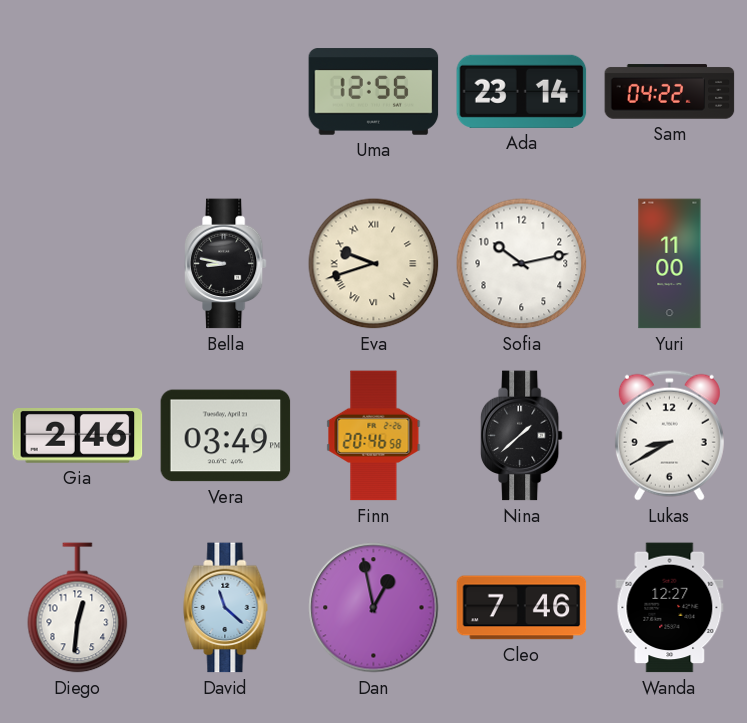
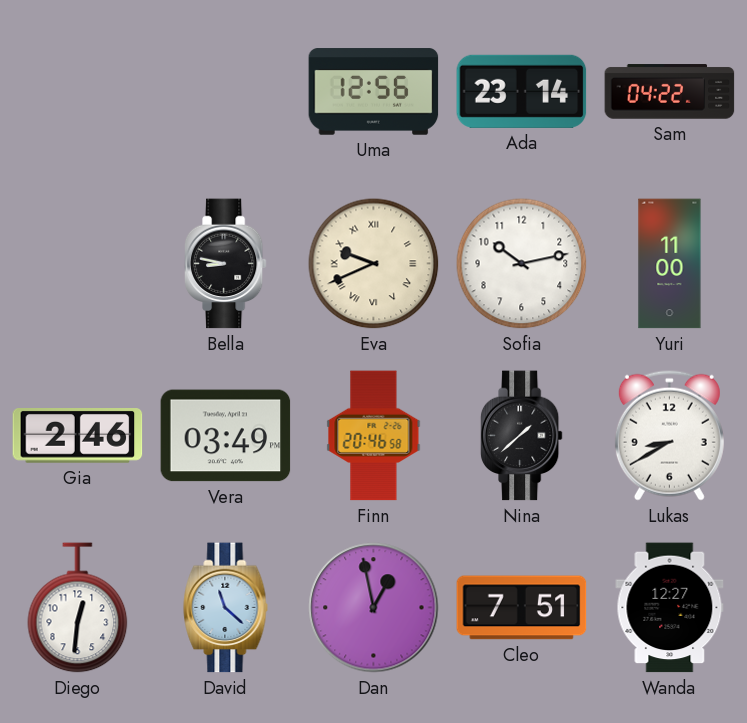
Eva: 9:42 -> 9:41 (374, 264)
Cleo: 7:46 -> 7:51 (522, 608)
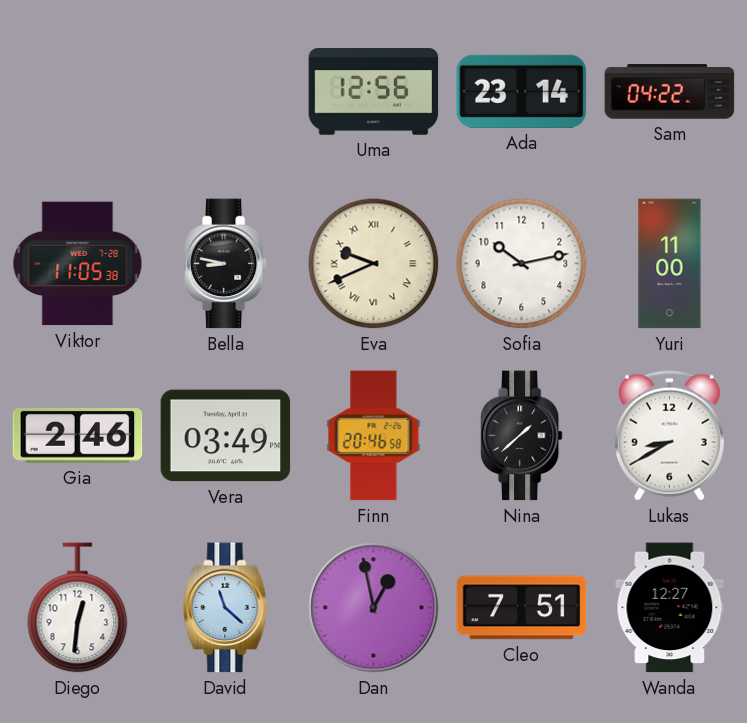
Viktor: none -> 11:05 (78, 264)
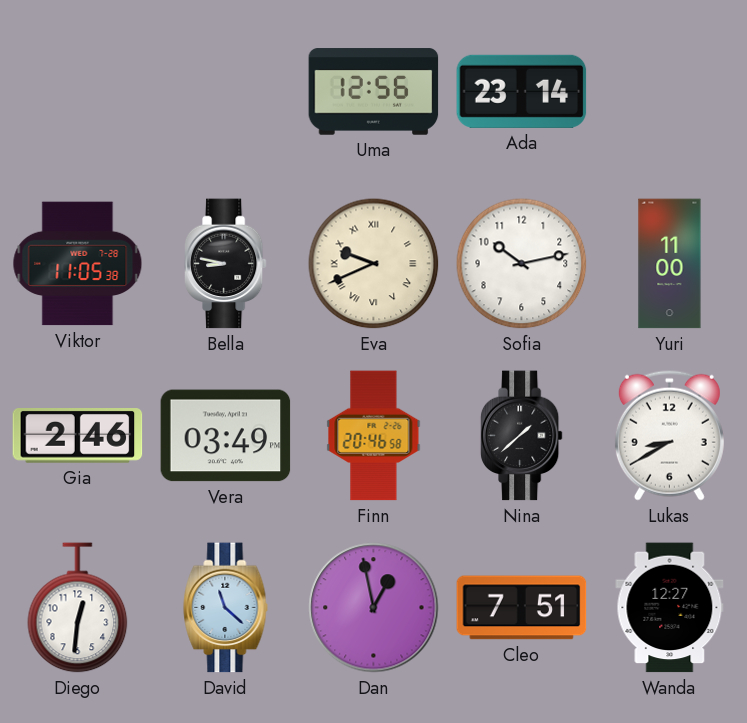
Sam: 04:22 -> none (670, 92)
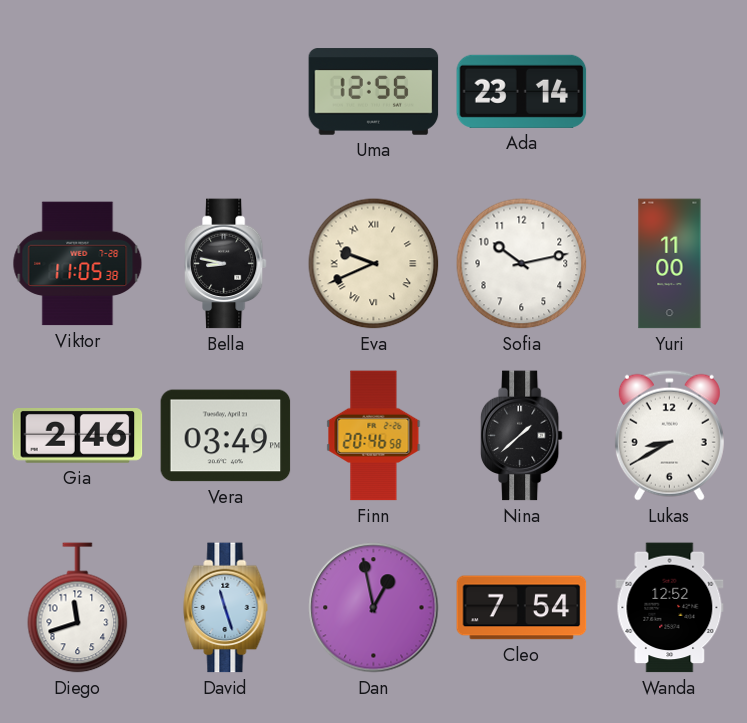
Diego: 12:31 -> 11:42 (78, 608)
David: 11:22 -> 11:27 (226, 608)
Cleo: 7:51 -> 7:54 (522, 608)
Wanda: 12:27 -> 12:52 (670, 608)
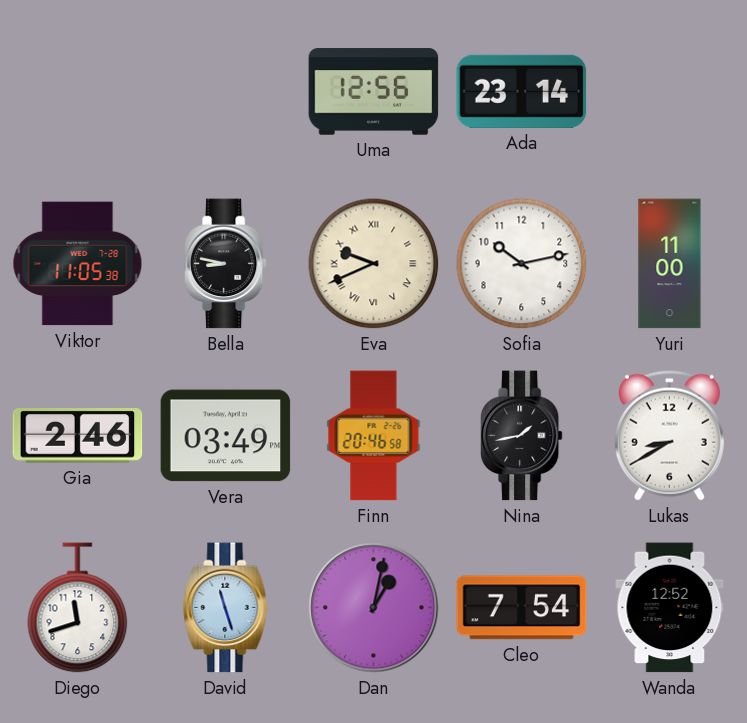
Nina: 1:38 -> 1:43 (521, 436)
Dan: 12:58 -> 1:02 (374, 608)
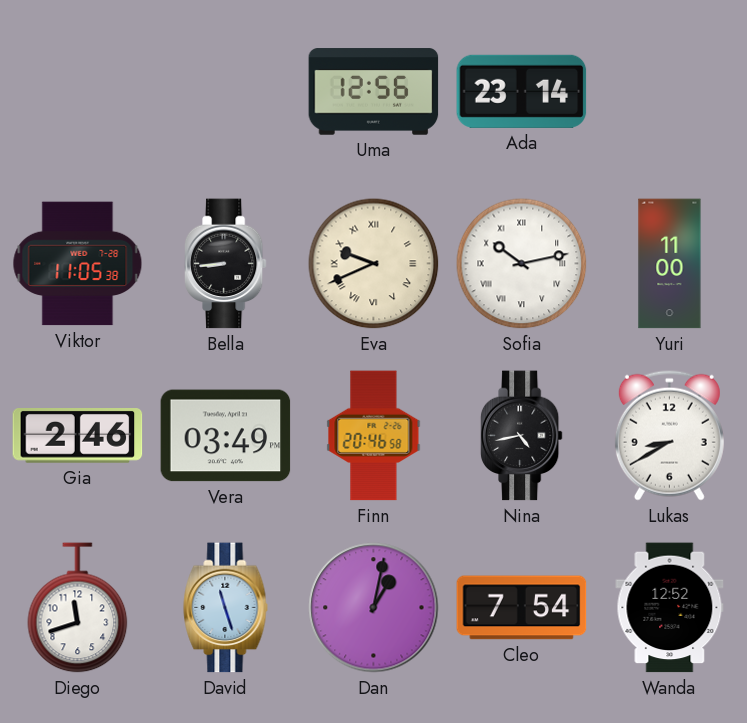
Bella: 8:47 -> 8:44 (225, 264)
Sofia numerals: Arabic -> Roman (522, 264)
Nina: 1:43 -> 4:43 (521, 436)
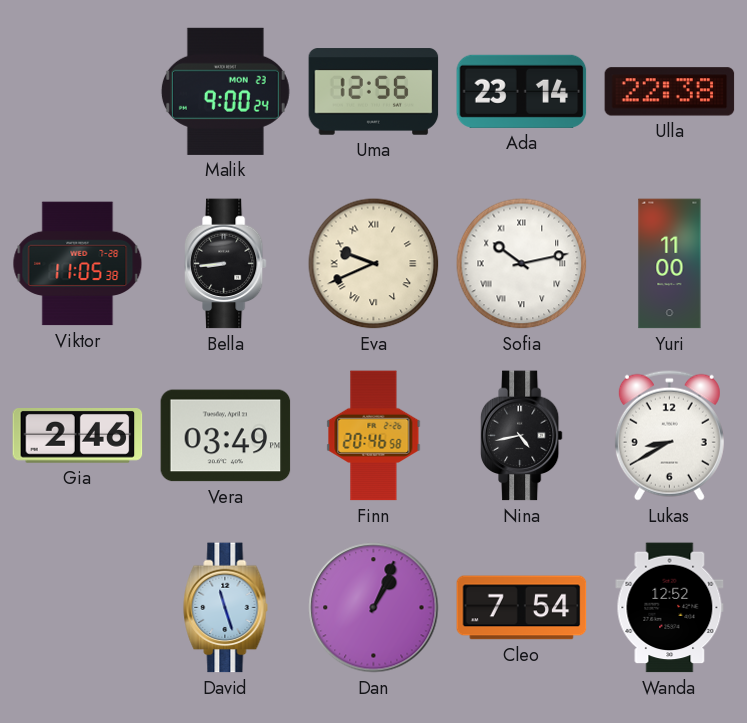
Malik: none -> 9:00 (225, 91)
Ulla: none -> 22:38 (670, 92)
Diego: 11:42 -> none (78, 608)
Dan: 1:02 -> 1:04 (374, 608)
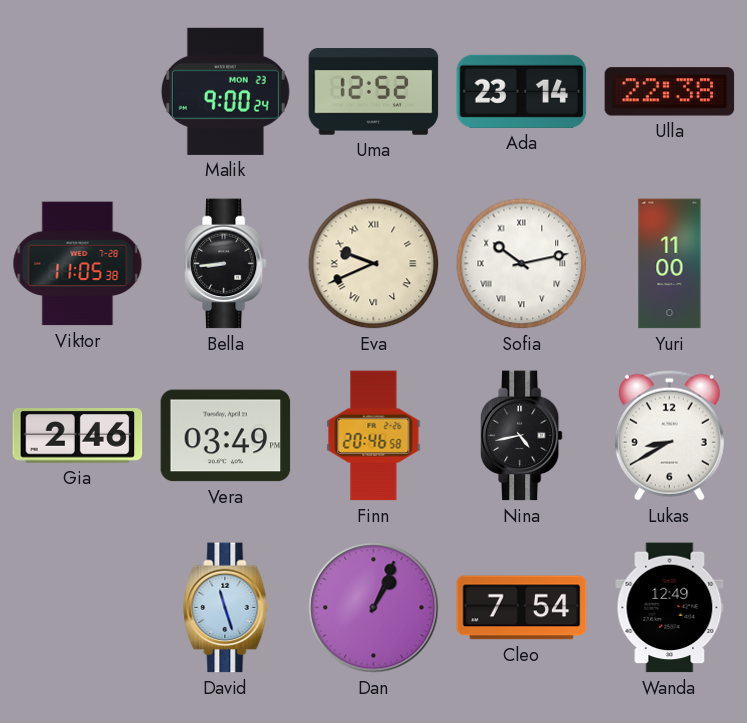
Uma: 12:56 -> 12:52 (374, 92)
Wanda: 12:52 -> 12:49 (670, 608)
